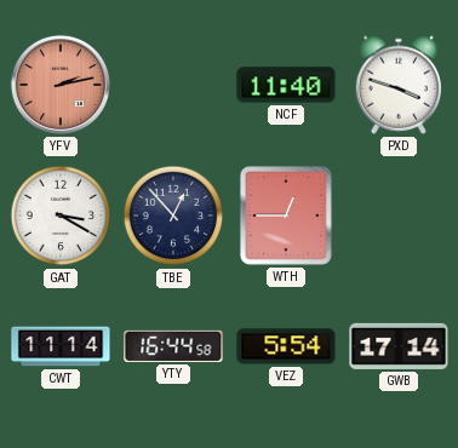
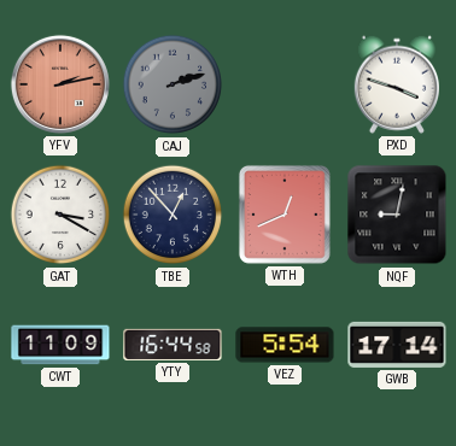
CAJ: none -> 2:12 (173, 84)
NCF: 11:40 -> none (286, 85)
WTH: 12:45 -> 12:41 (285, 215)
NQF: none -> 9:02 (397, 215)
CWT: 11:14 -> 11:09 (60, 345)
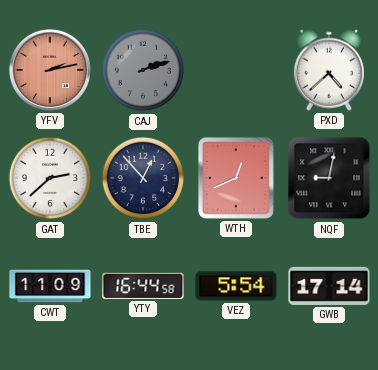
PXD: 3:48 -> 4:38 (328, 70)
GAT: 3:20 -> 2:38 (50, 178)
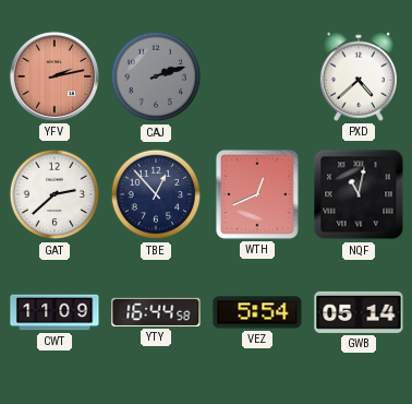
NQF: 9:02 -> 11:02 (359, 194)
GWB: 17:14 -> 05:14 (359, 312)
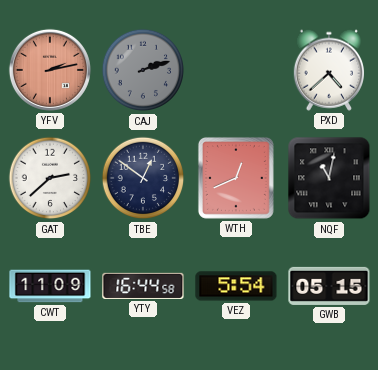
TBE: 12:53 -> 12:51 (143, 178)
GWB: 05:14 -> 05:15 (329, 286)
